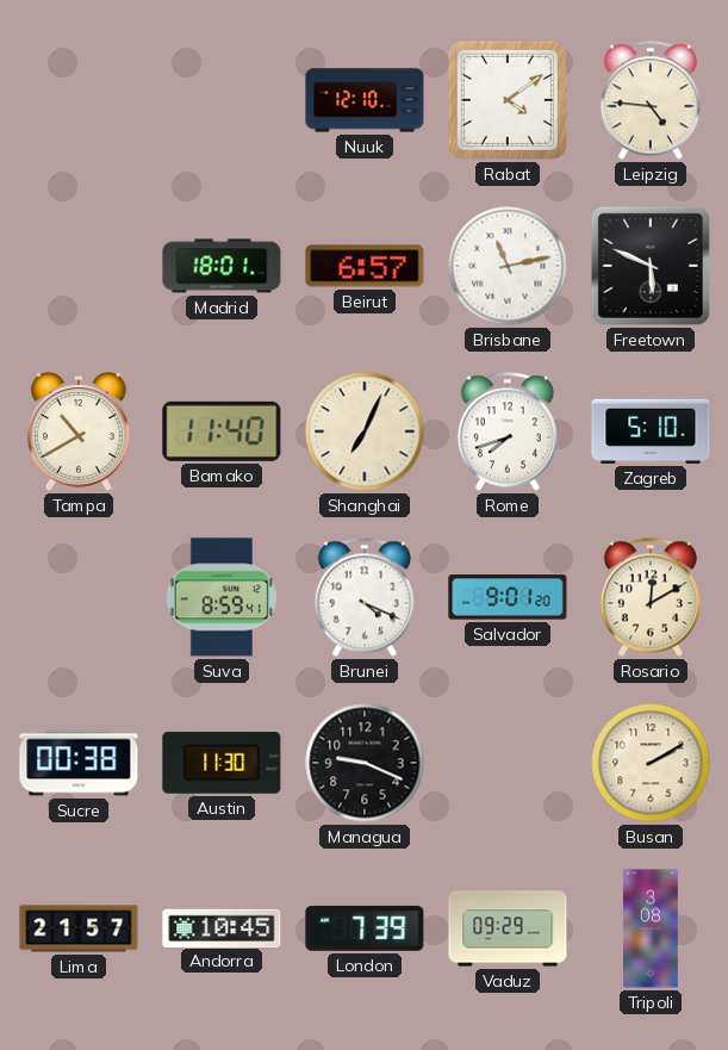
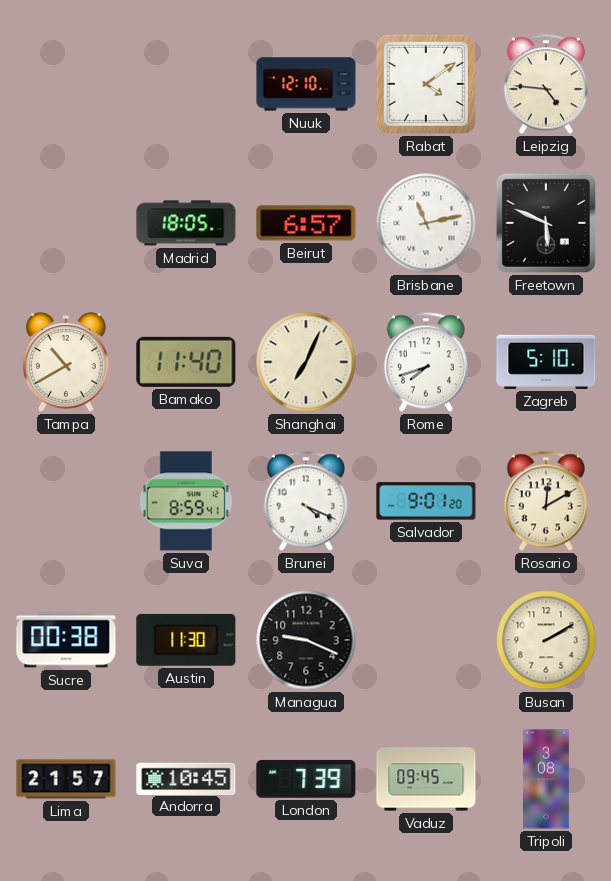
Madrid: 18:01 -> 18:05 (186, 223)
Vaduz: 09:29 -> 09:45 (426, 779)
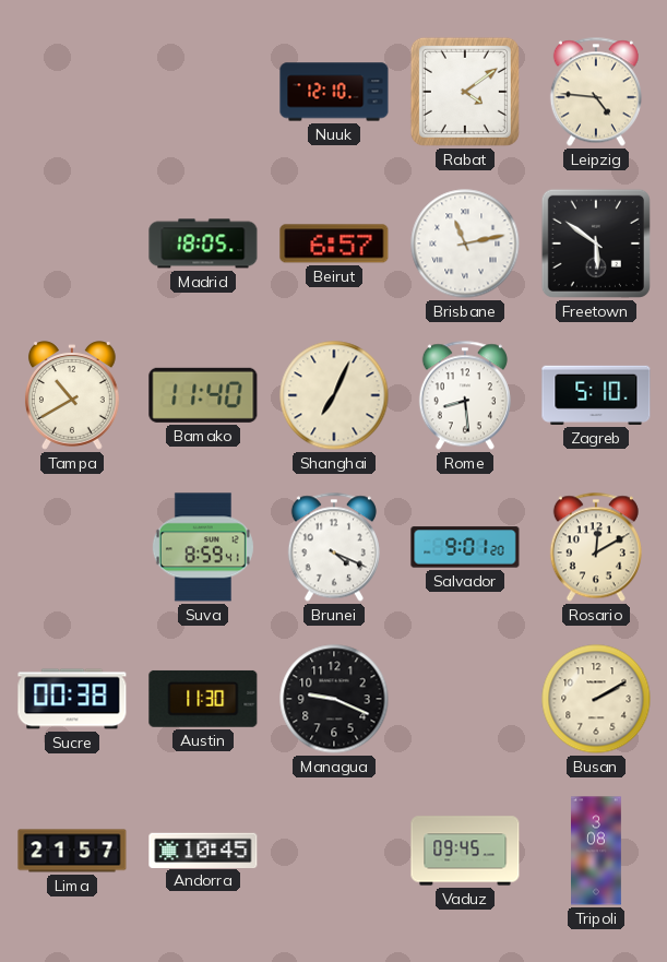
Freetown: 5:49 -> 5:51 (596, 244)
Rome: 7:42 -> 8:29 (465, 395)
London: 7:39 -> none (306, 779)
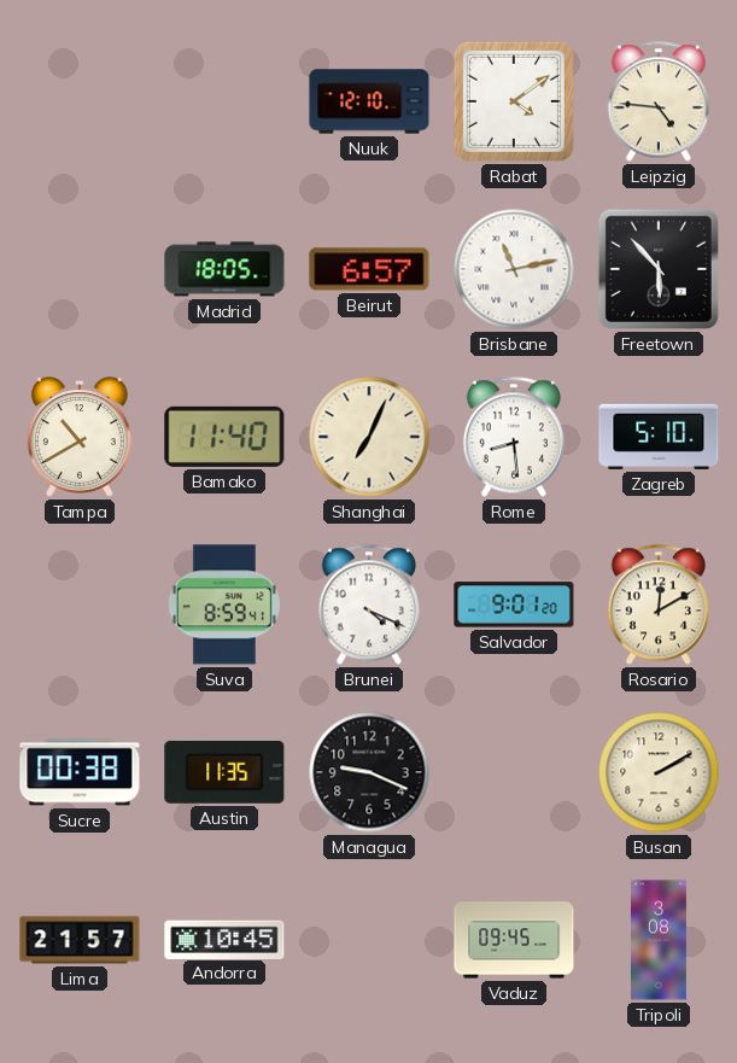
Freetown: 5:51 -> 5:53 (659, 269)
Austin: 11:30 -> 11:35 (224, 772)
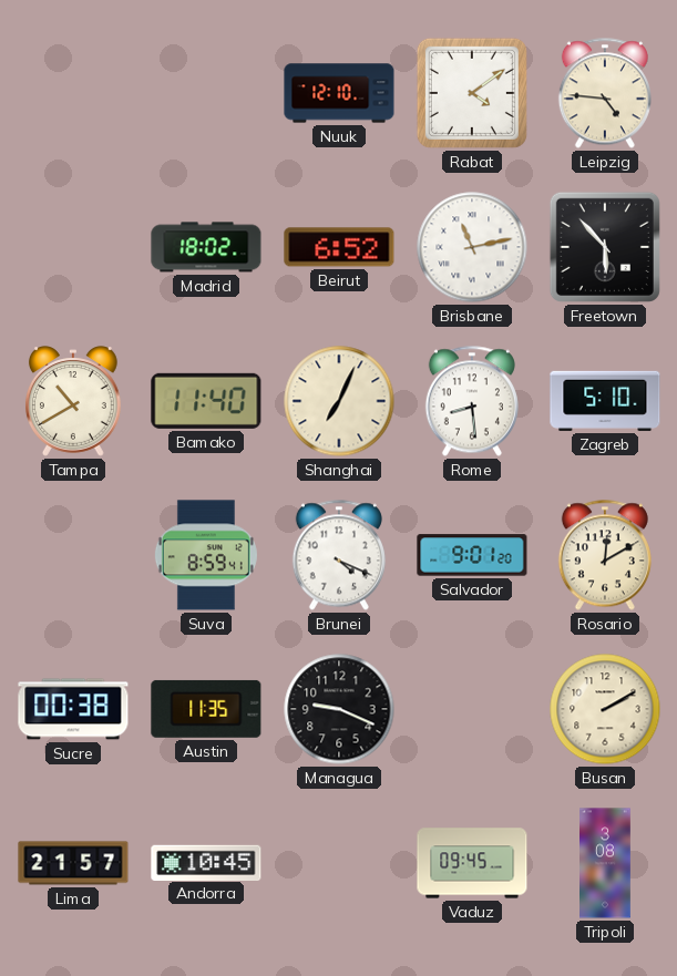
Madrid: 18:05 -> 18:02 (206, 247)
Beirut: 6:57 -> 6:52 (339, 247)
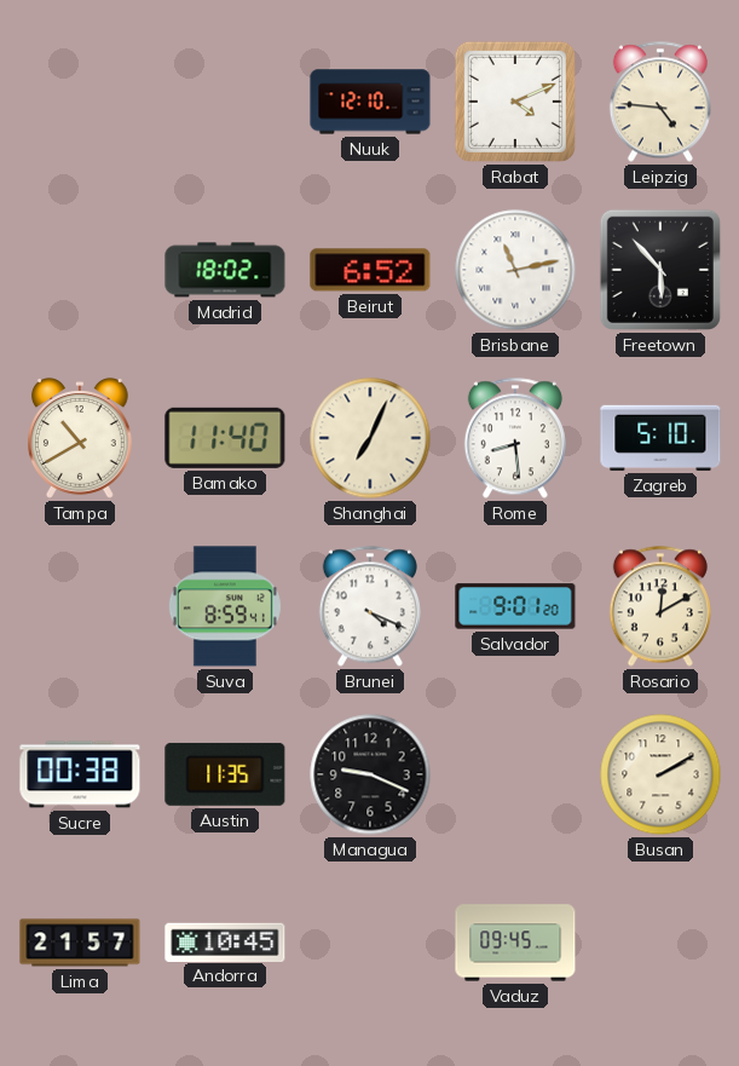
Rabat: 4:09 -> 4:11 (515, 102)
Tripoli: 3:08 -> none (606, 863)
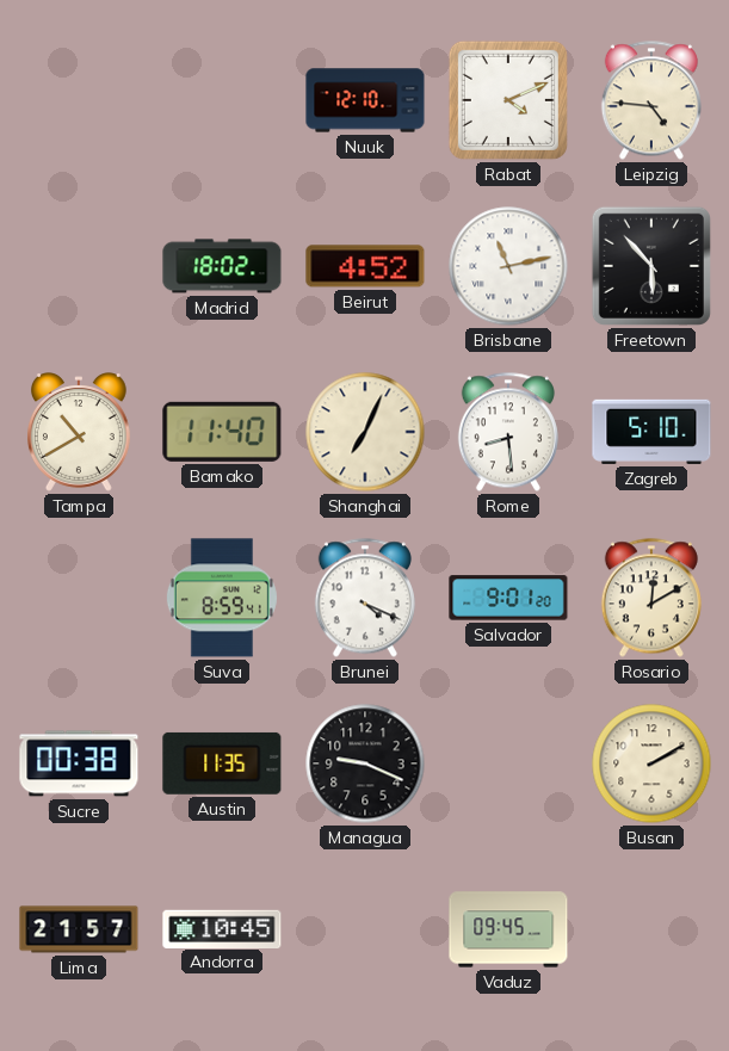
Beirut: 6:52 -> 4:52 (365, 266)
